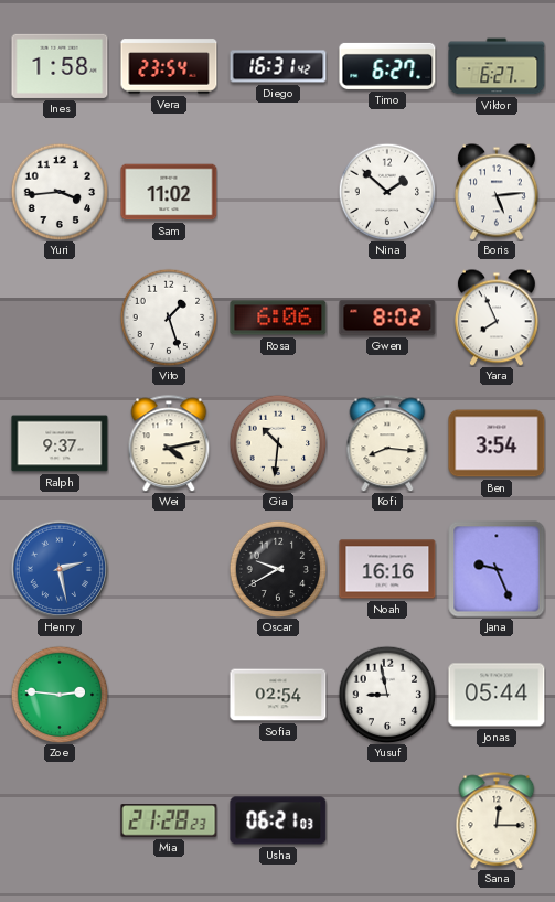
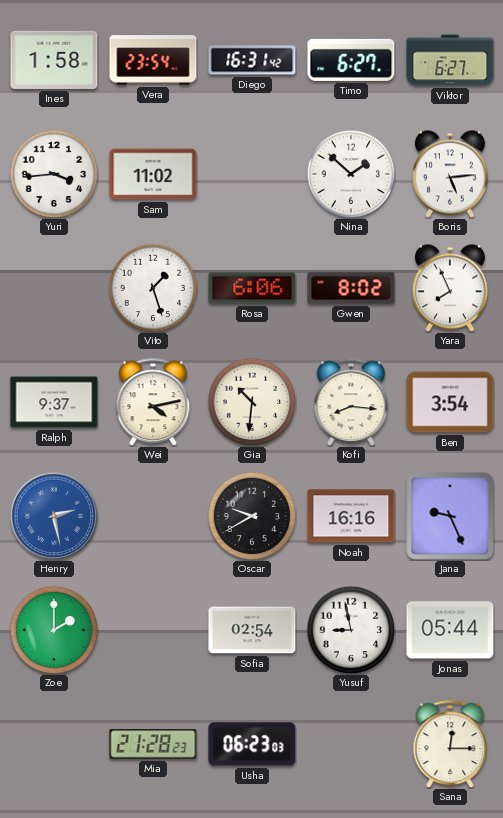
Zoe: 2:46 -> 2:00 (54, 630)
Usha: 06:21 -> 06:23 (252, 744)
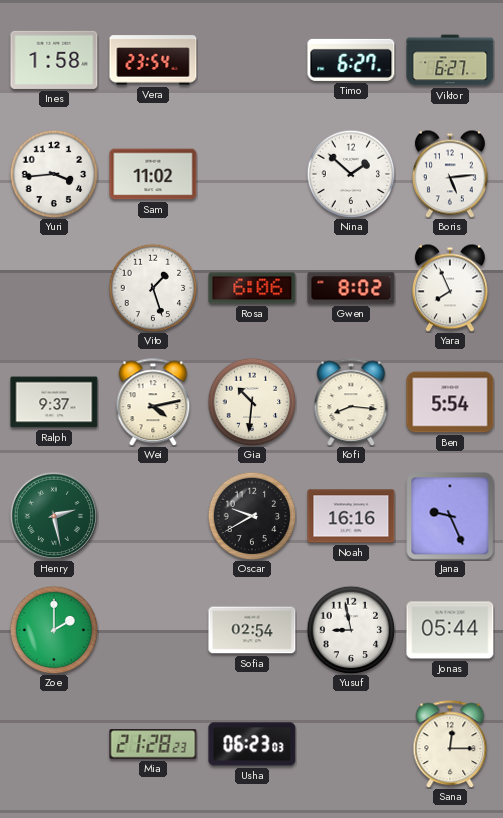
Diego: 16:31 -> none (252, 60)
Ben: 3:54 -> 5:54 (450, 402)
Henry dial: blue -> green (54, 516)
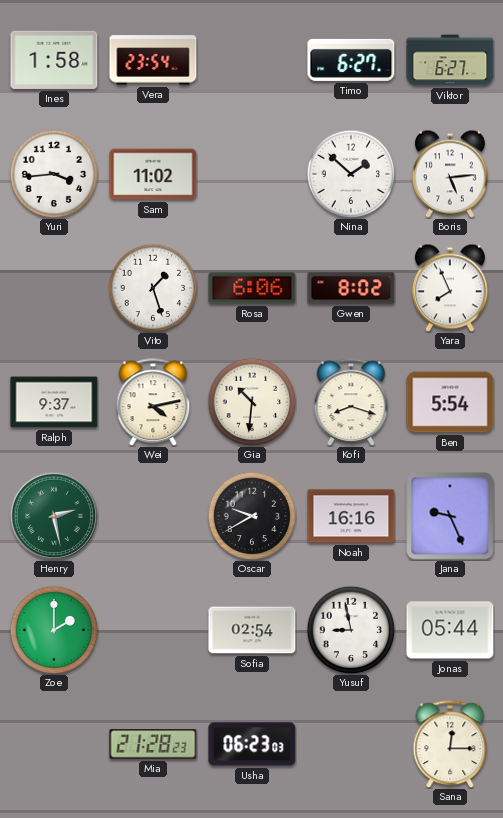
Kofi: 8:16 -> 8:18 (351, 402)
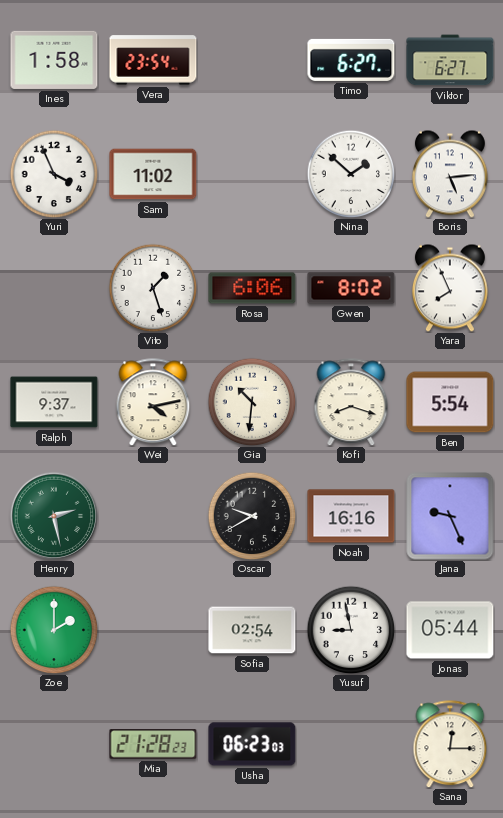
Yuri: 3:44 -> 3:56 (54, 174)
